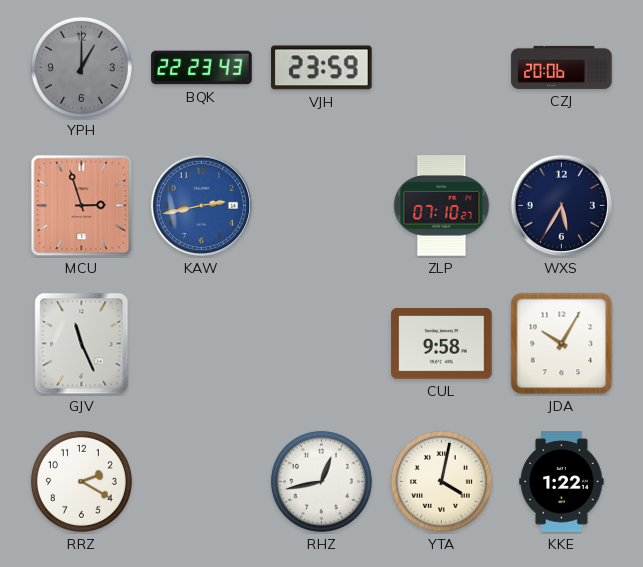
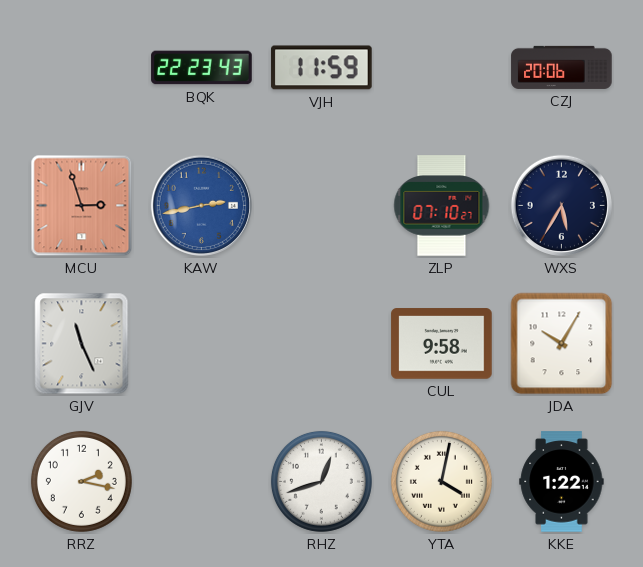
YPH: 1:00 -> none (81, 67)
VJH: 23:59 -> 11:59 (322, 68)
RRZ: 2:20 -> 2:17 (81, 481)
RHZ: 12:43 -> 12:42 (321, 481)
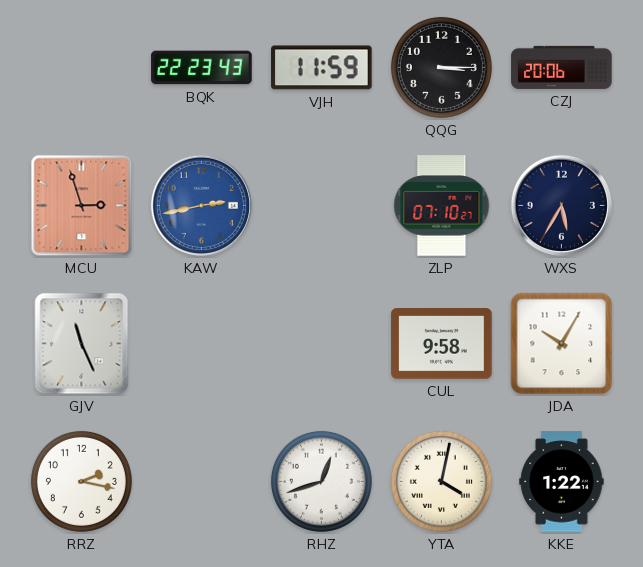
QQG: none -> 3:15 (441, 67)
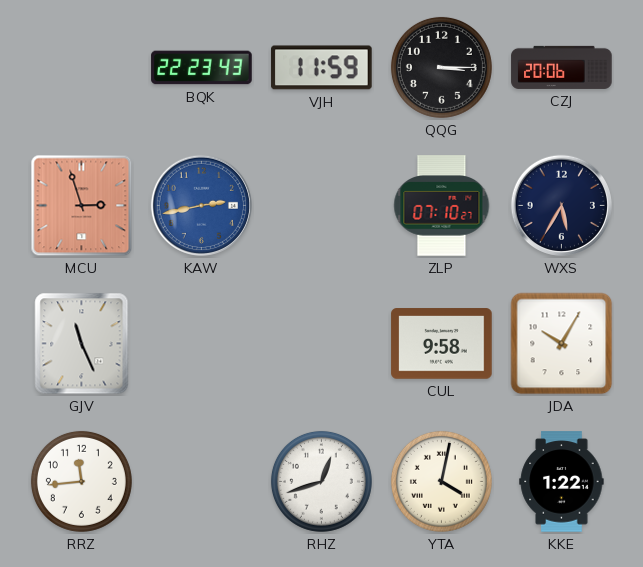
RRZ: 2:17 -> 11:44 (81, 481)
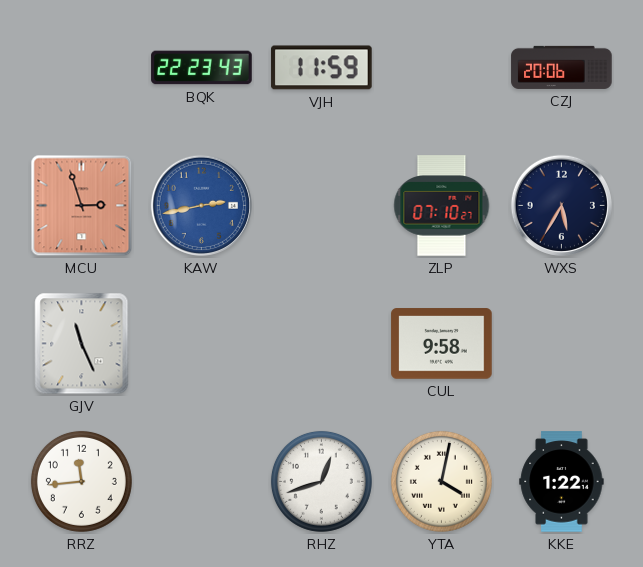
QQG: 3:15 -> none (441, 67)
JDA: 10:05 -> none (562, 344)
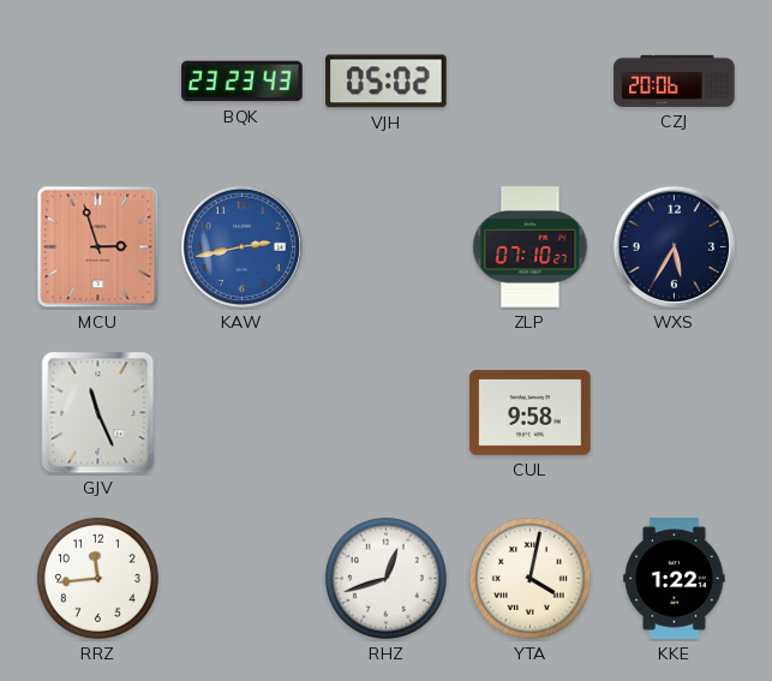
BQK: 22:23 -> 23:23 (243, 82)
VJH: 11:59 -> 05:02 (387, 82)
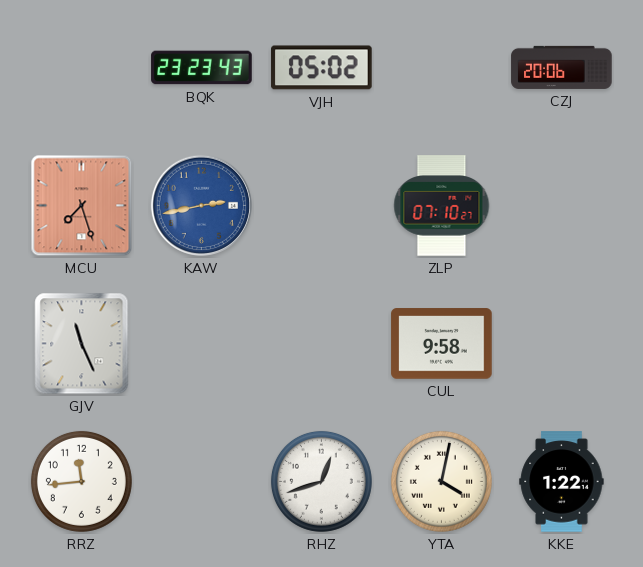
MCU: 2:57 -> 7:27 (82, 206)
WXS: 5:35 -> none (674, 246)
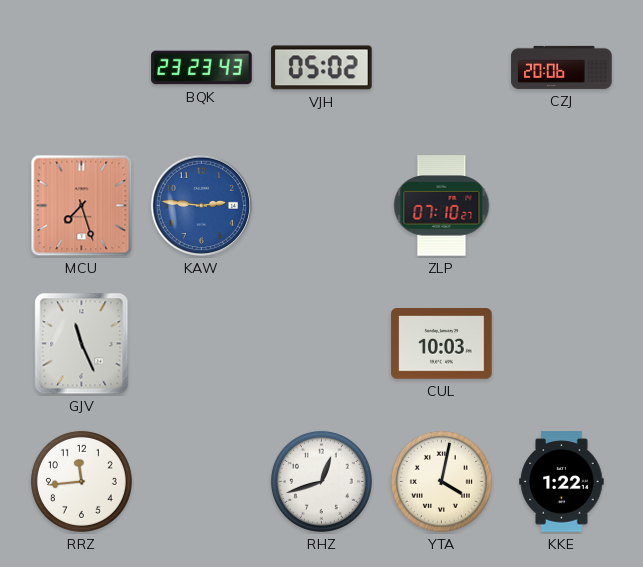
KAW: 2:43 -> 2:46 (201, 205)
CUL: 9:58 -> 10:03 (442, 344)
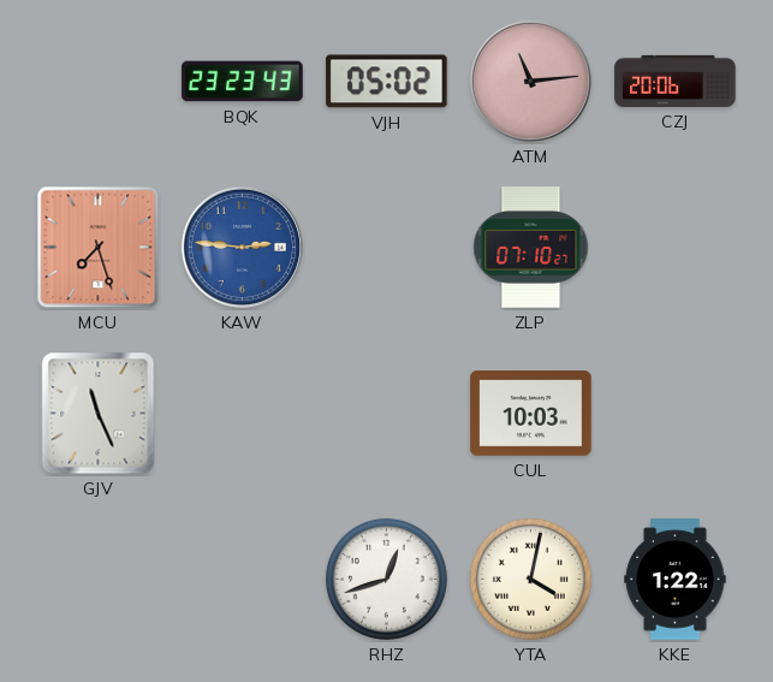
ATM: none -> 11:14 (530, 81)
RRZ: 11:44 -> none (81, 481)
